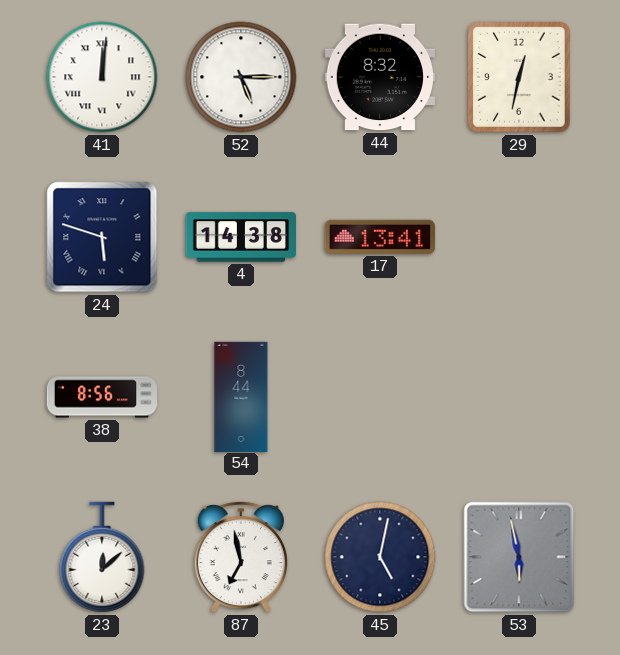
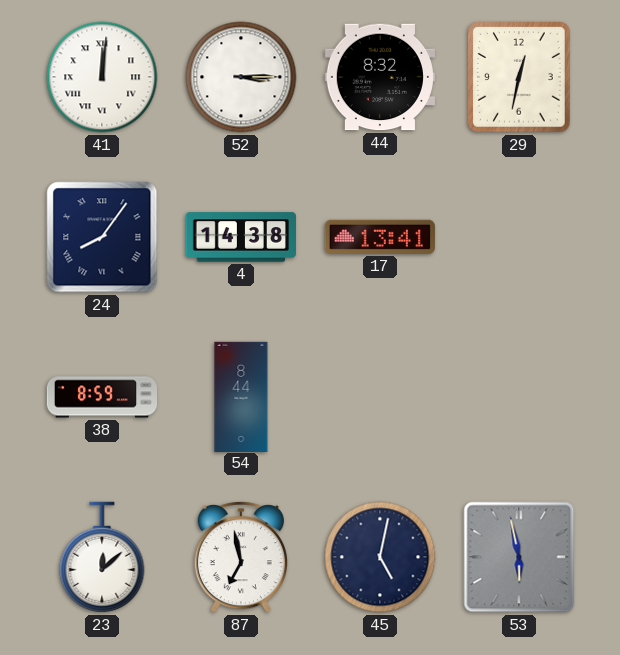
52: 5:15 -> 3:15 (241, 77)
24: 5:48 -> 8:06 (102, 237)
38: 8:56 -> 8:59 (101, 397)
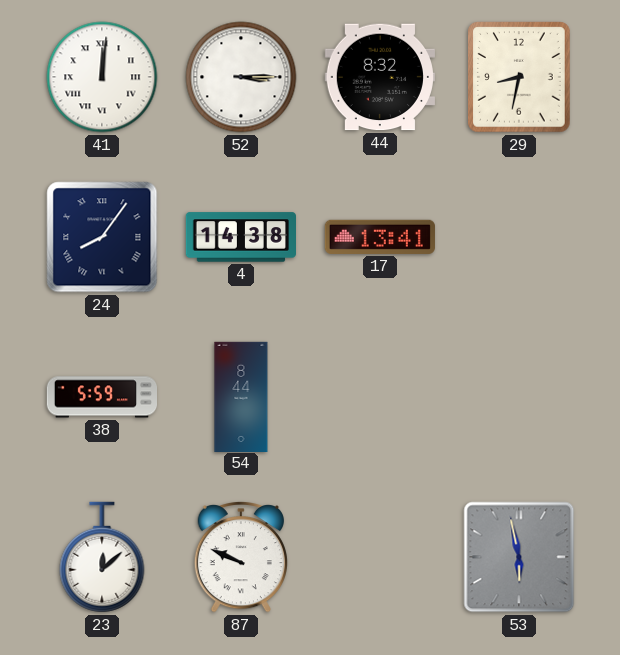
29: 12:32 -> 8:32 (520, 77)
38: 8:59 -> 5:59 (101, 397)
87: 6:58 -> 9:49 (241, 558)
45: 5:02 -> none (380, 557)
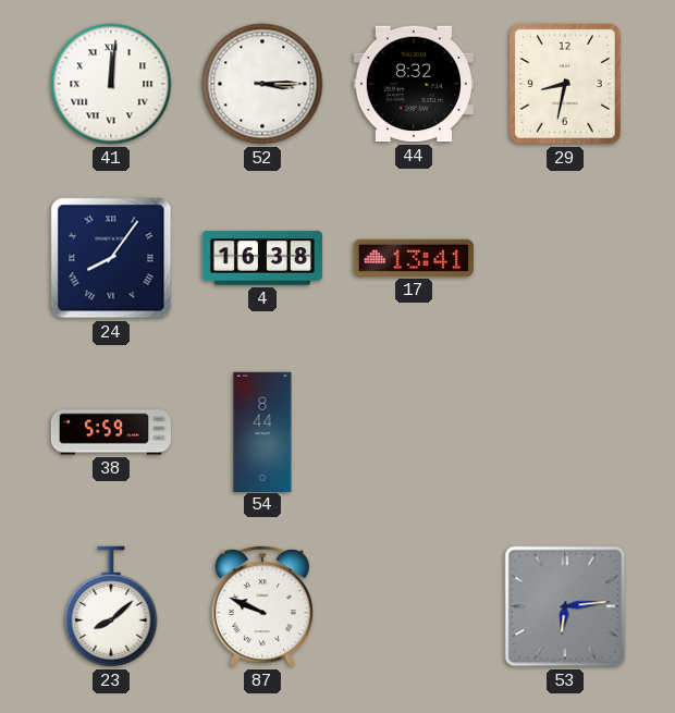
4: 14:38 -> 16:38 (262, 258)
23: 12:08 -> 8:08 (111, 606)
53: 5:58 -> 6:14 (565, 606)
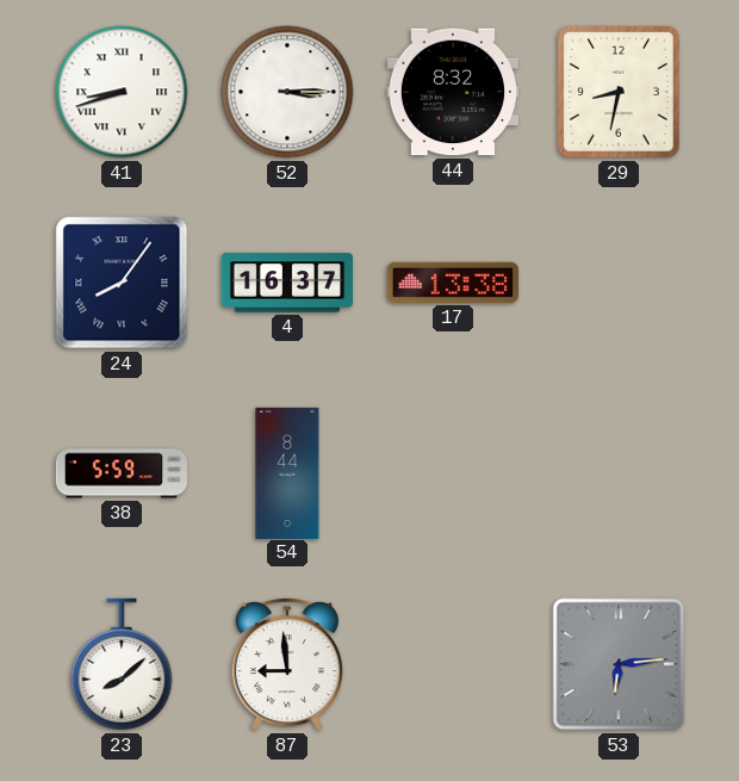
41: 12:01 -> 8:42 (122, 92)
4: 16:38 -> 16:37 (287, 283)
17: 13:41 -> 13:38 (453, 283)
87: 9:49 -> 8:59 (287, 665)
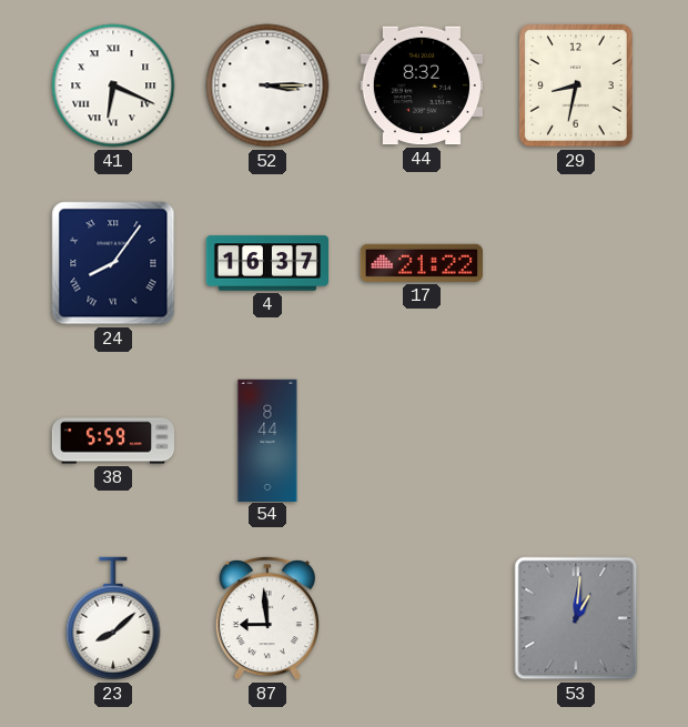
41: 8:42 -> 6:19 (113, 85)
17: 13:38 -> 21:22 (422, 263)
53: 6:14 -> 1:01 (576, 618)
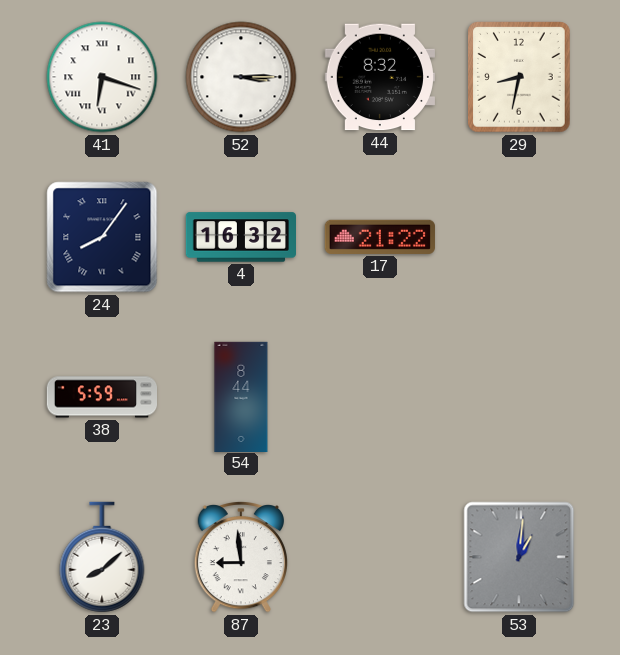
41: 6:19 -> 6:18 (102, 77)
4: 16:37 -> 16:32 (241, 237)
